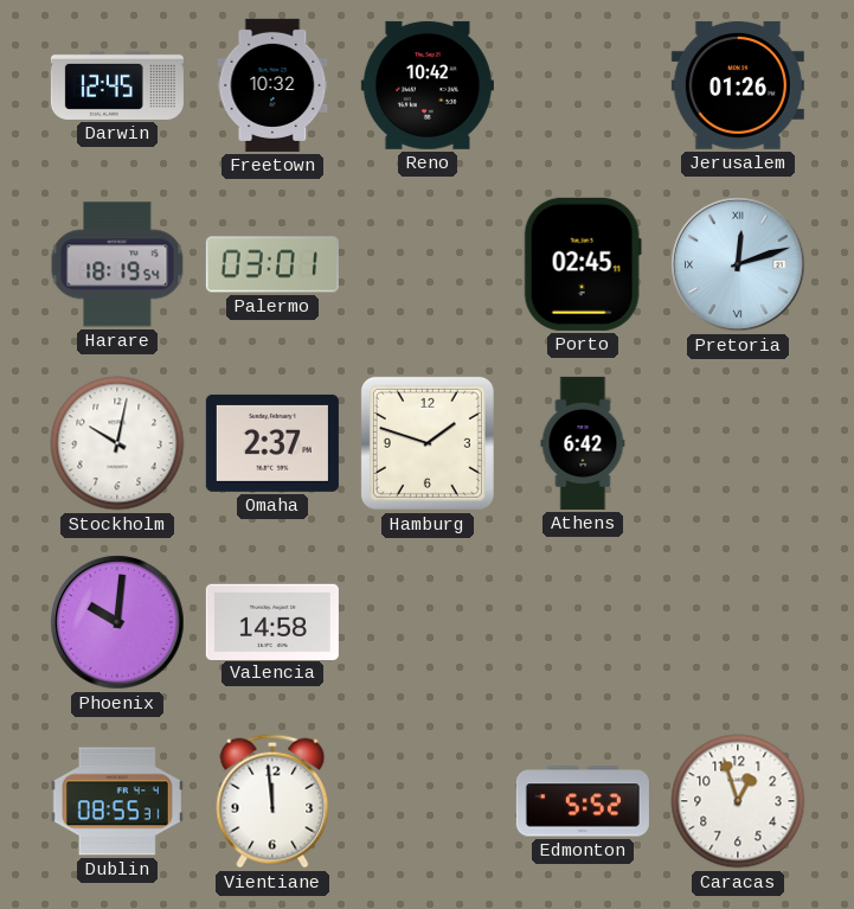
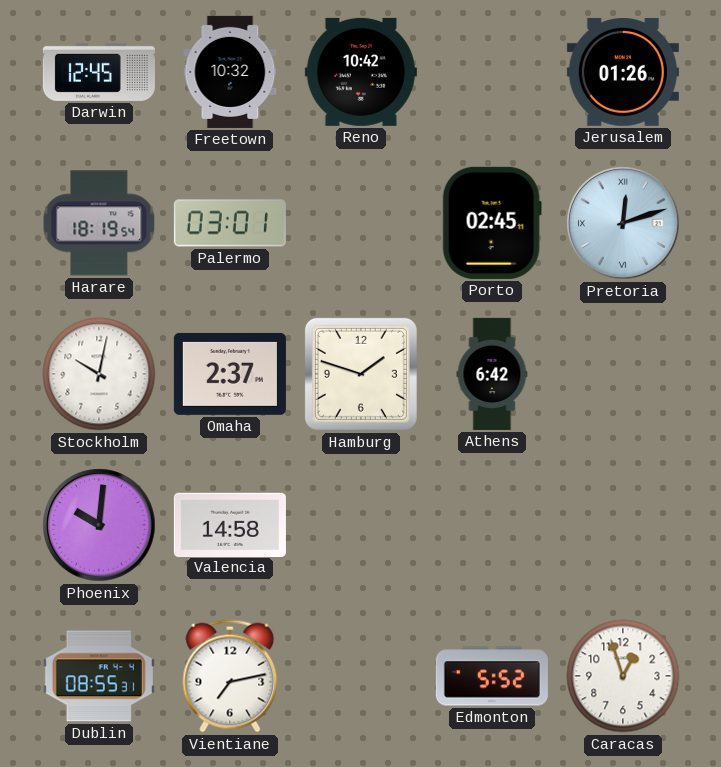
Vientiane: 11:59 -> 7:13 (230, 676)
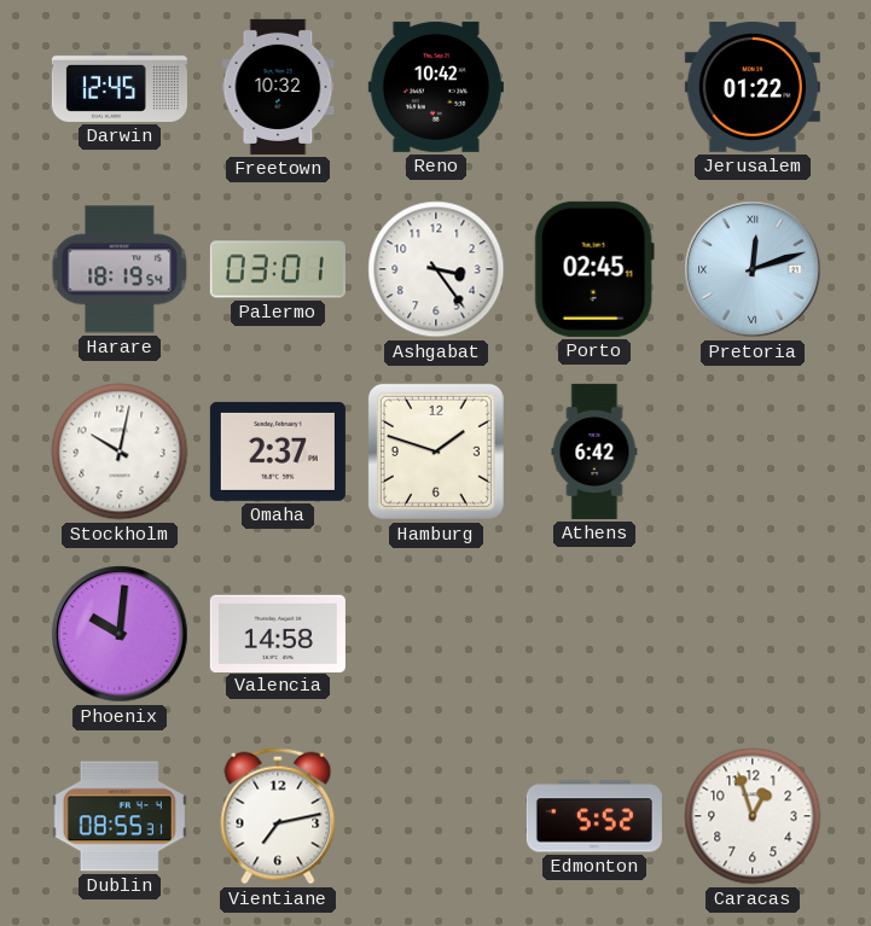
Jerusalem: 01:26 -> 01:22 (753, 87)
Ashgabat: none -> 3:24 (436, 269)
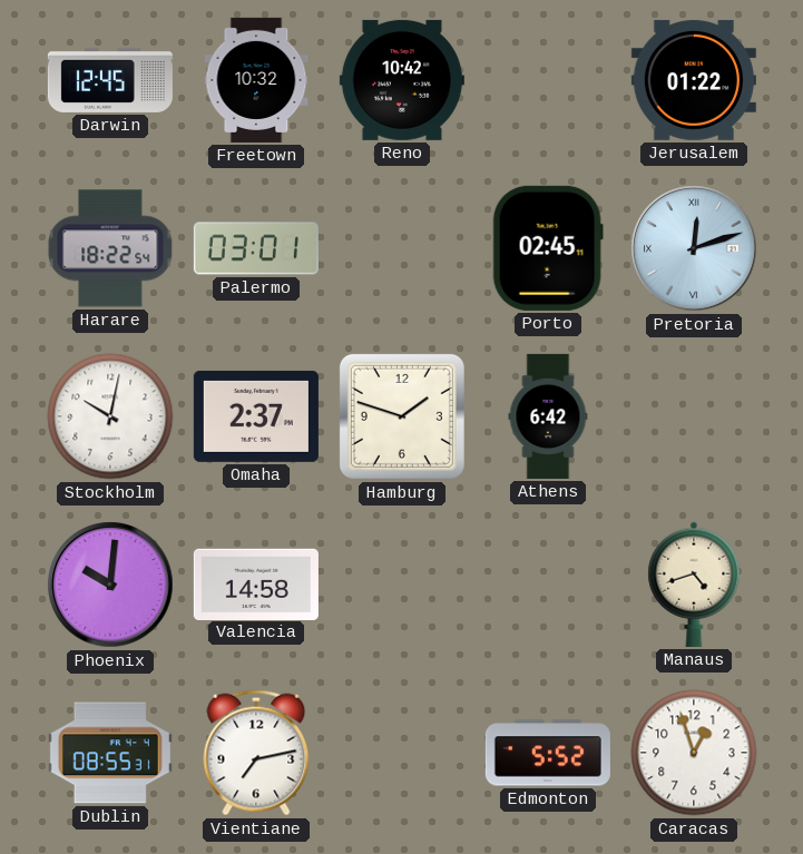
Harare: 18:19 -> 18:22 (110, 248)
Ashgabat: 3:24 -> none (436, 269)
Manaus: none -> 4:42 (694, 585)
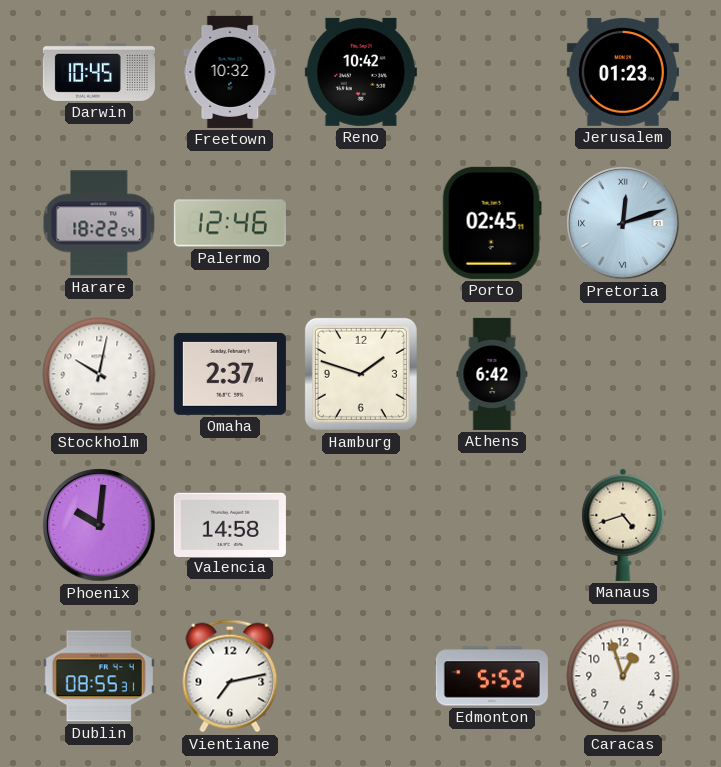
Darwin: 12:45 -> 10:45 (99, 72)
Jerusalem: 01:22 -> 01:23 (623, 72)
Palermo: 03:01 -> 12:46 (230, 223)
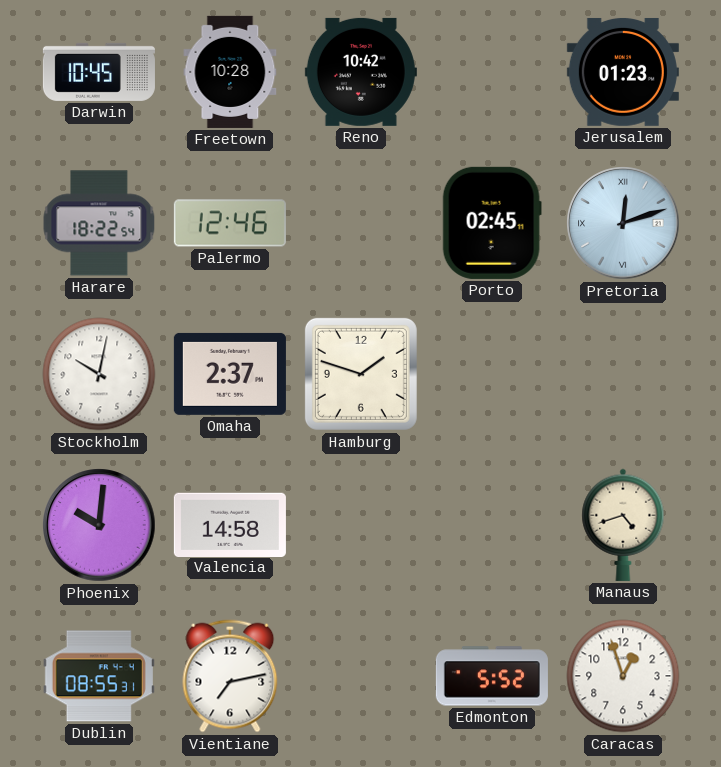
Freetown: 10:32 -> 10:28 (230, 72)
Athens: 6:42 -> none (492, 374)
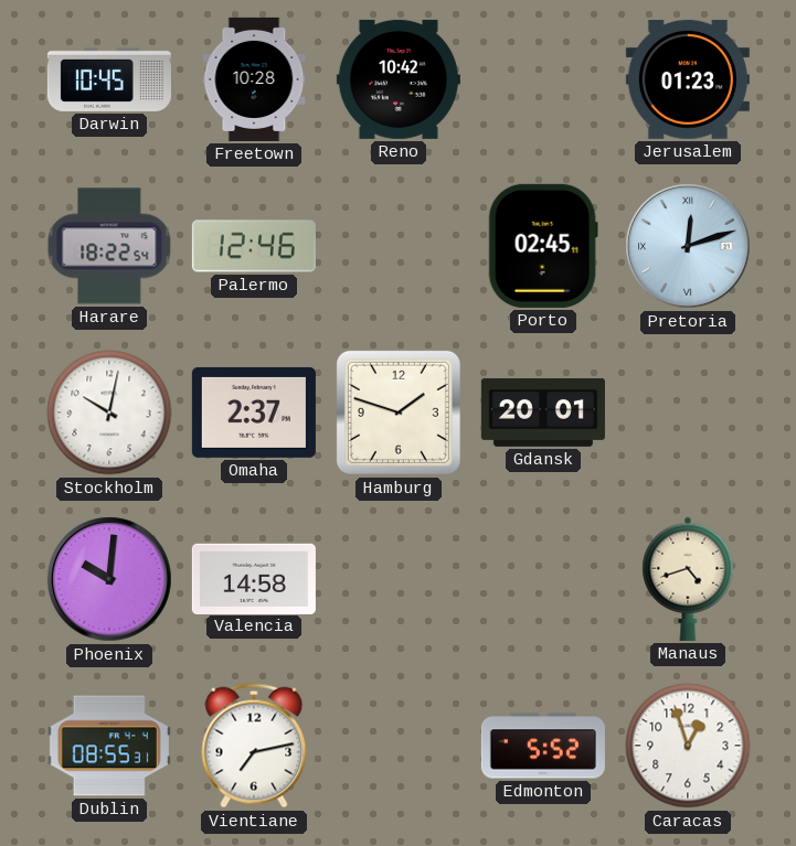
Gdansk: none -> 20:01 (543, 413)
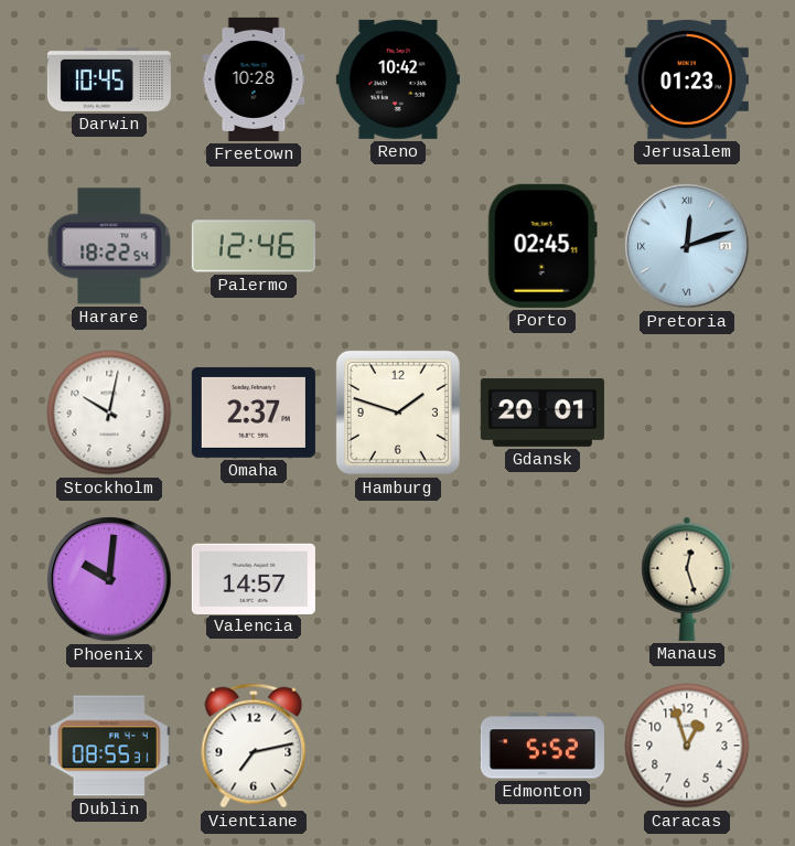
Valencia: 14:58 -> 14:57 (254, 578)
Manaus: 4:42 -> 12:27 (687, 579)
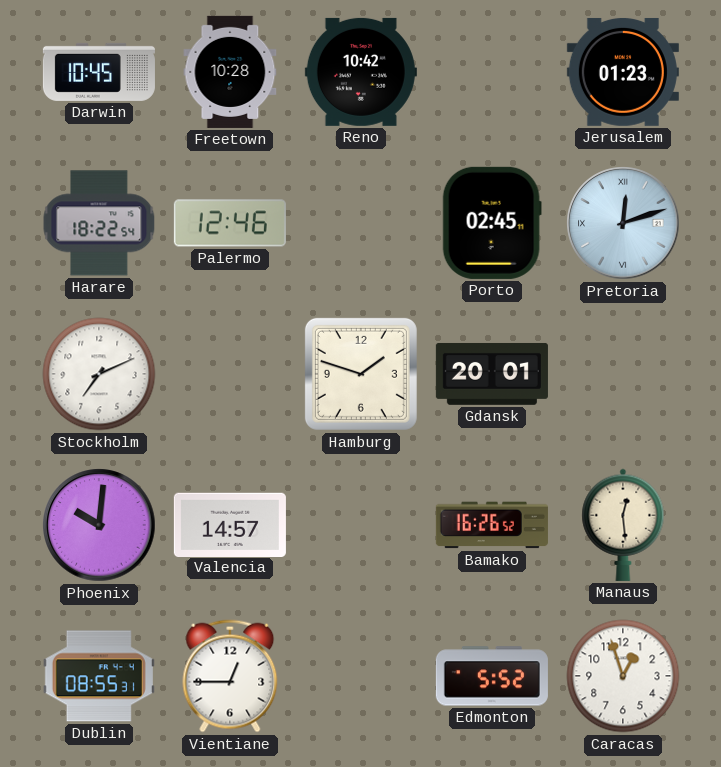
Stockholm: 10:02 -> 7:11 (99, 374)
Omaha: 2:37 -> none (254, 413)
Bamako: none -> 16:26 (492, 525)
Manaus: 12:27 -> 12:29 (623, 525)
Vientiane: 7:13 -> 12:45 (230, 676)
